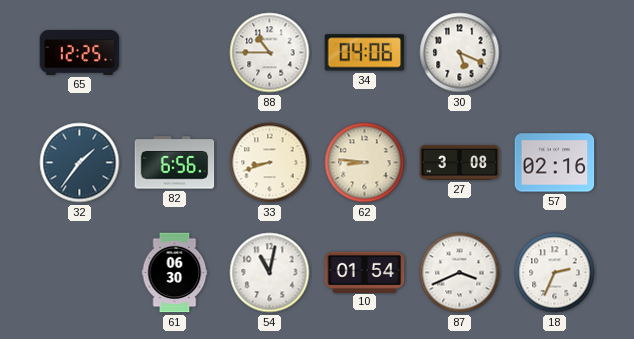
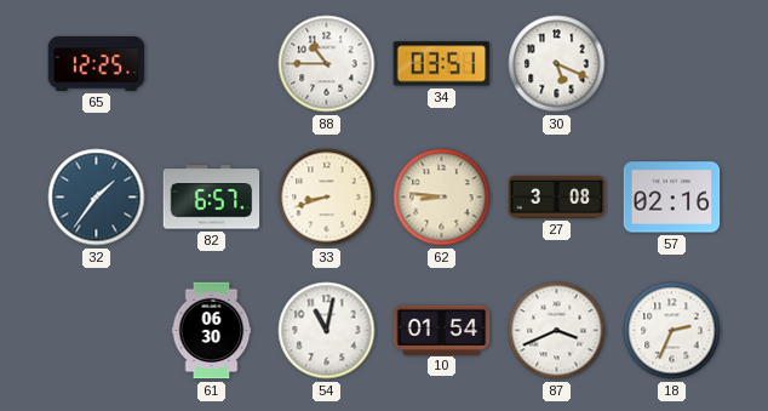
34: 04:06 -> 03:51 (442, 64)
82: 6:56 -> 6:57 (212, 198)
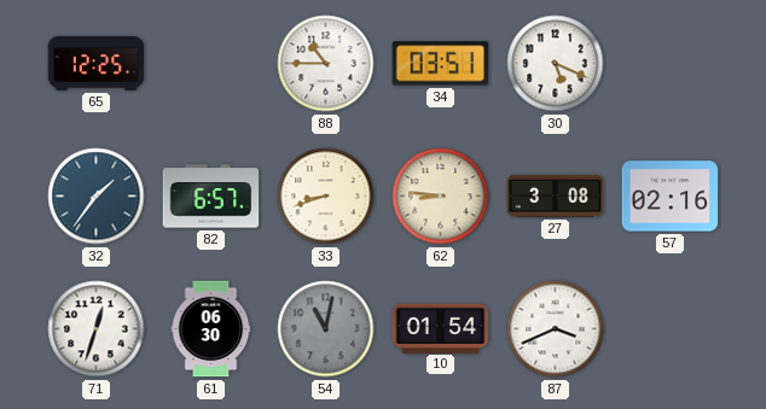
71: none -> 12:33 (97, 329)
54 dial: white -> grey (326, 329)
18: 2:34 -> none (672, 331)
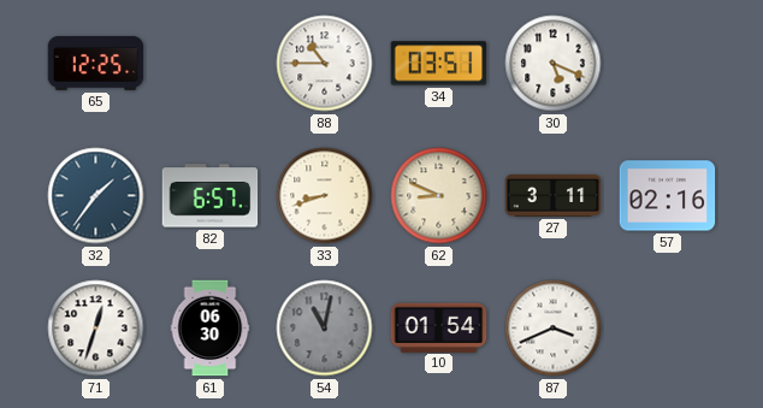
62: 8:46 -> 8:49 (439, 196)
27: 3:08 -> 3:11 (554, 195)
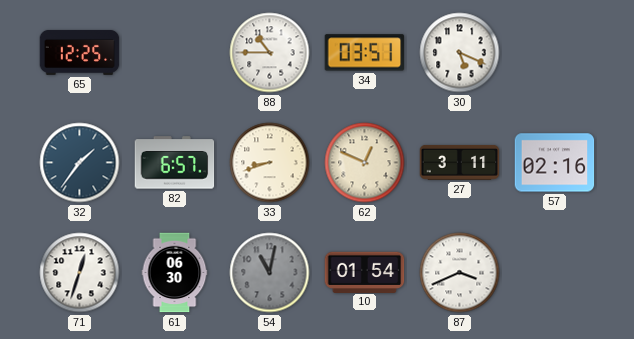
62: 8:49 -> 12:49 (365, 163)
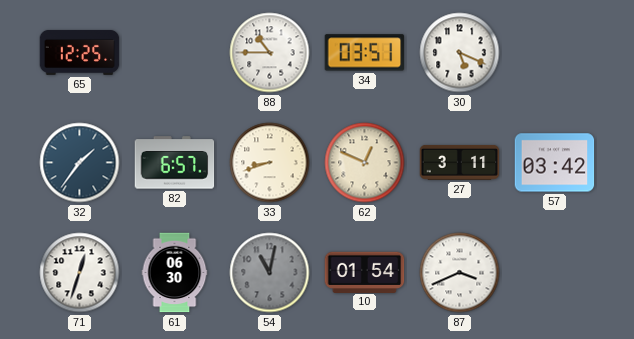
57: 02:16 -> 03:42 (555, 163)
